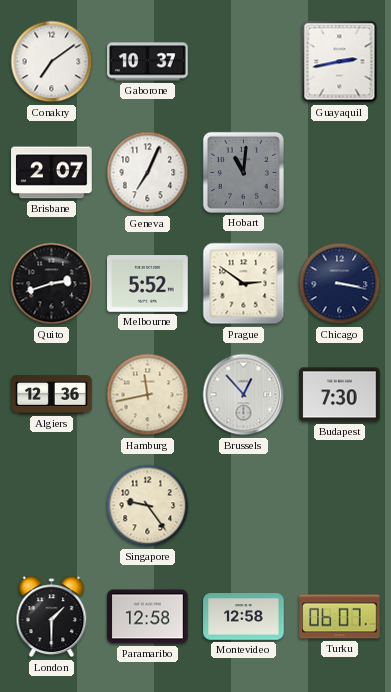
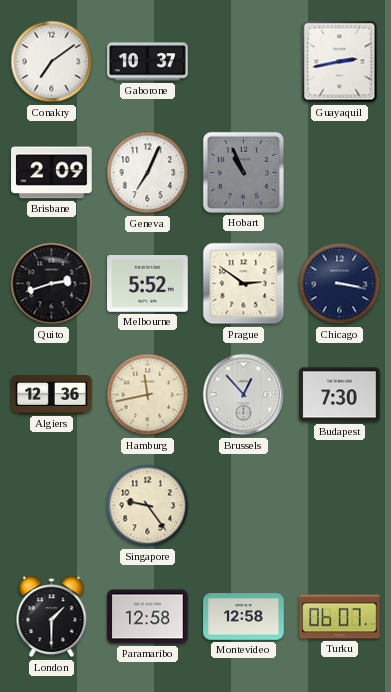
Brisbane: 2:07 -> 2:09 (52, 173)
Hobart: 11:01 -> 10:56 (243, 172)
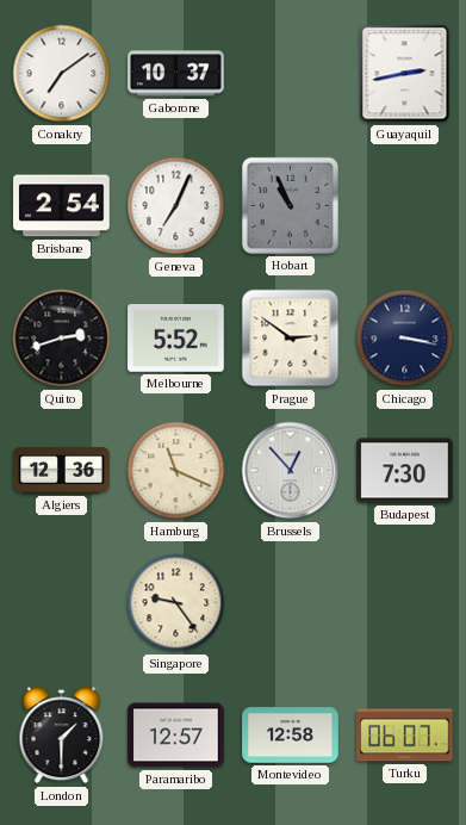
Brisbane: 2:09 -> 2:54 (62, 206)
Hamburg: 11:43 -> 11:19 (176, 471)
Paramaribo: 12:58 -> 12:57 (176, 736)
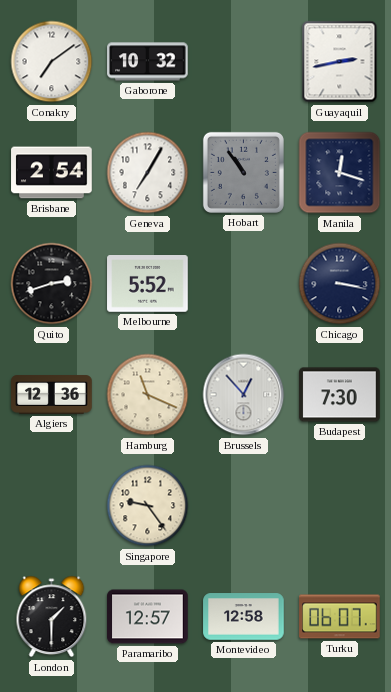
Gaborone: 10:37 -> 10:32 (148, 62)
Geneva: 7:04 -> 7:05 (148, 173)
Hobart: 10:56 -> 10:54 (243, 172)
Manila: none -> 12:18 (340, 173)
Prague: 2:51 -> none (291, 339)
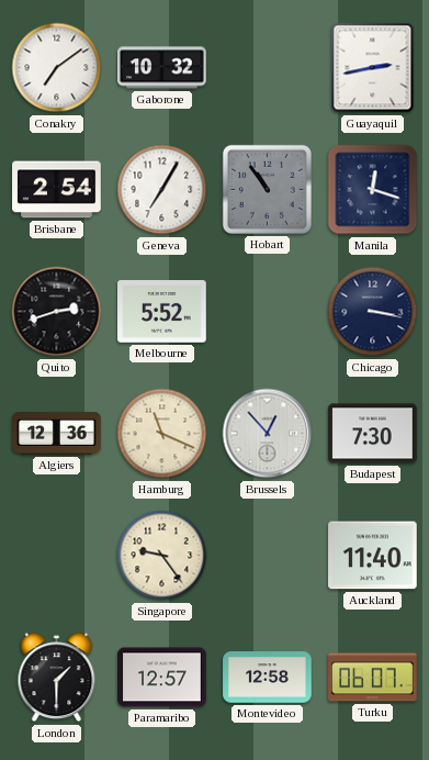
Auckland: none -> 11:40 (373, 556)
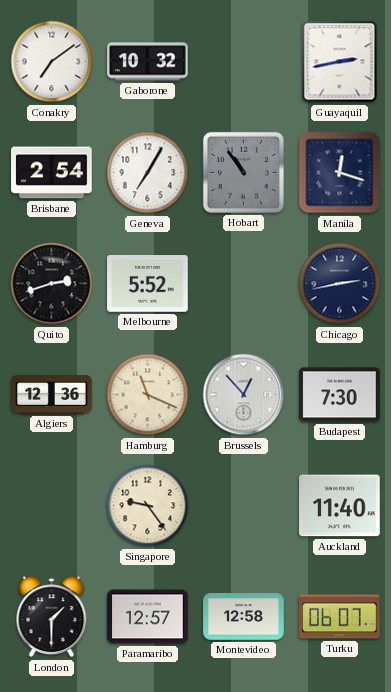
Chicago: 3:17 -> 2:43 (340, 284)
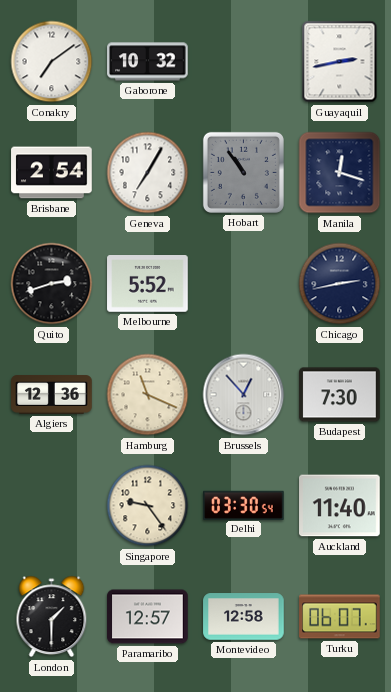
Delhi: none -> 03:30 (244, 505)
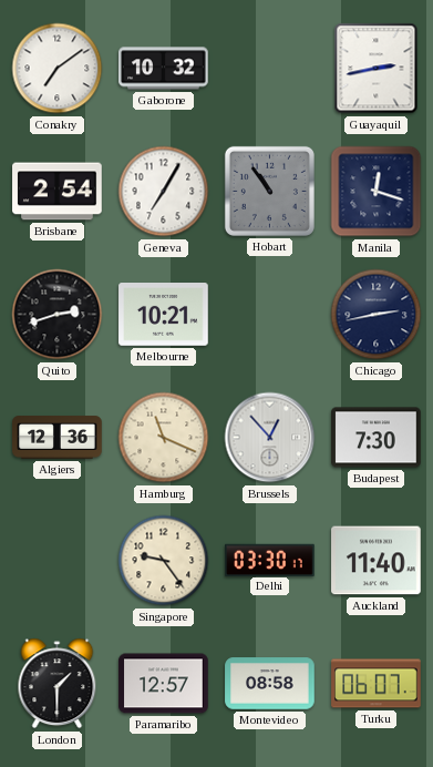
Melbourne: 5:52 -> 10:21 (164, 315)
Delhi: 03:30:54 -> 03:30:17 (270, 560)
Montevideo: 12:58 -> 08:58 (270, 684)
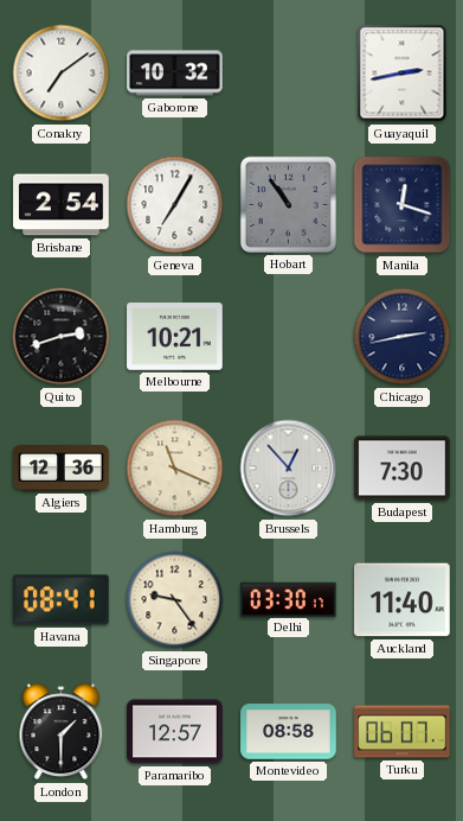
Havana: none -> 08:41 (62, 600)
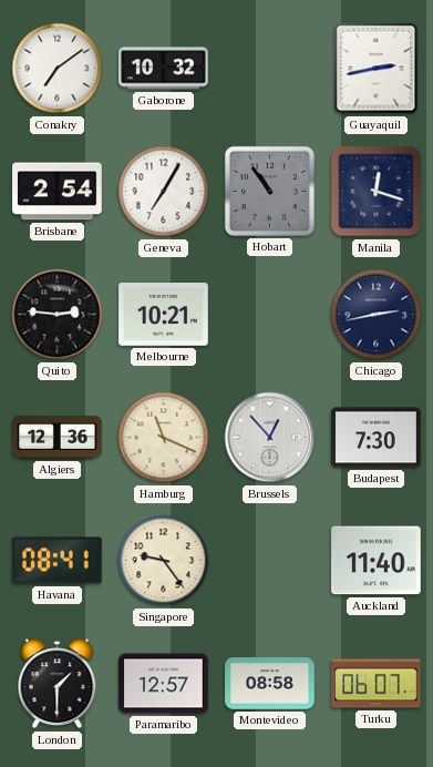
Quito: 2:42 -> 2:46 (58, 315)
Delhi: 03:30 -> none (289, 599)
